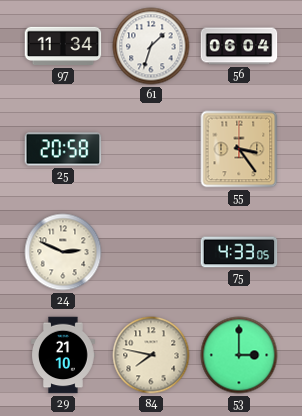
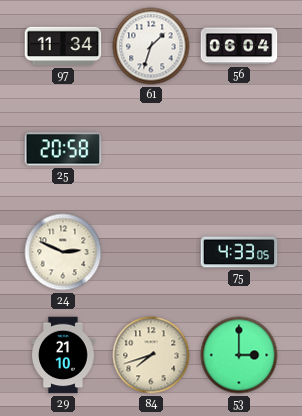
55: 3:24 -> none (239, 149)
84: 7:47 -> 7:42 (151, 355)
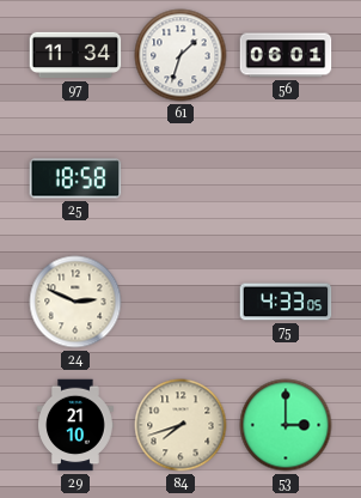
56: 06:04 -> 06:01 (286, 55)
25: 20:58 -> 18:58 (75, 178)
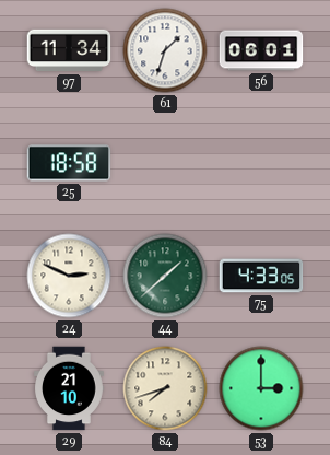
44: none -> 1:38 (165, 276)
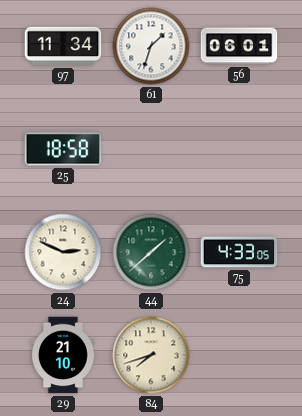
53: 3:00 -> none (261, 388)
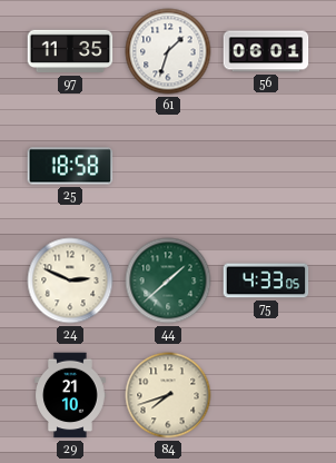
97: 11:34 -> 11:35 (70, 51)
